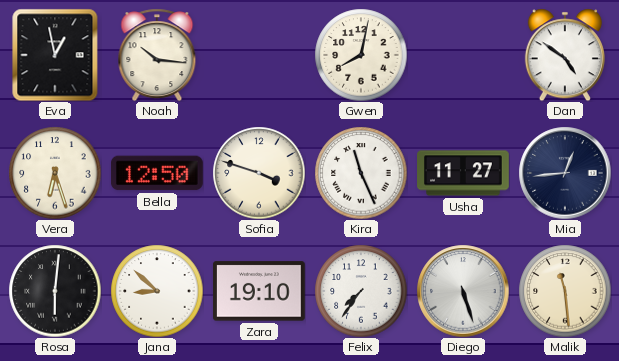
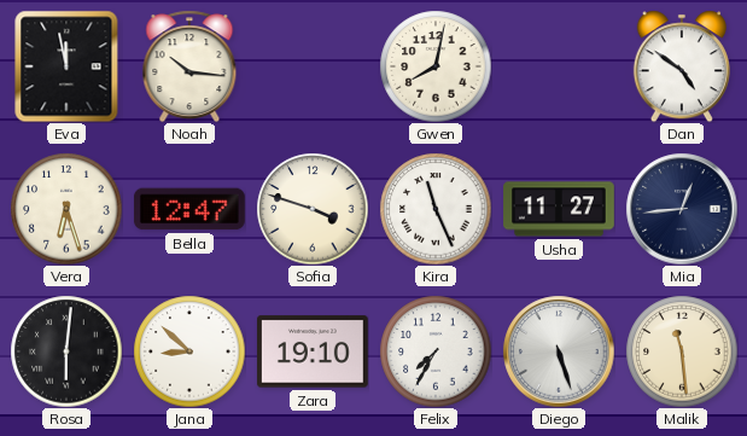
Eva: 12:58 -> 11:58 (66, 66)
Bella: 12:50 -> 12:47 (189, 209)
Felix: 7:36 -> 7:35 (436, 351)
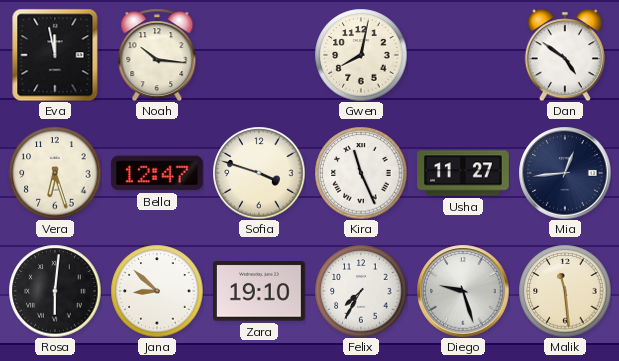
Diego: 5:27 -> 9:27 (463, 291)
